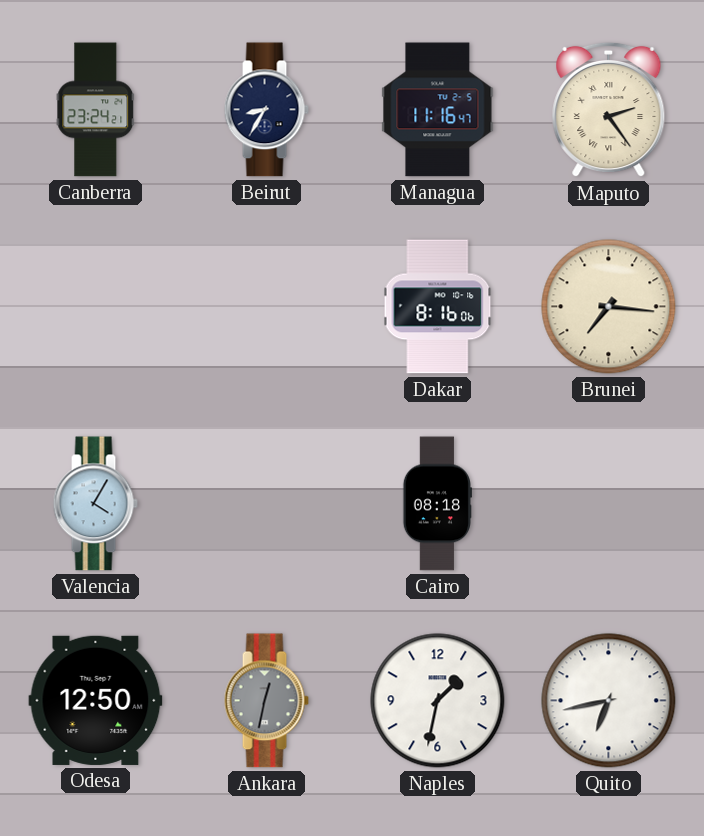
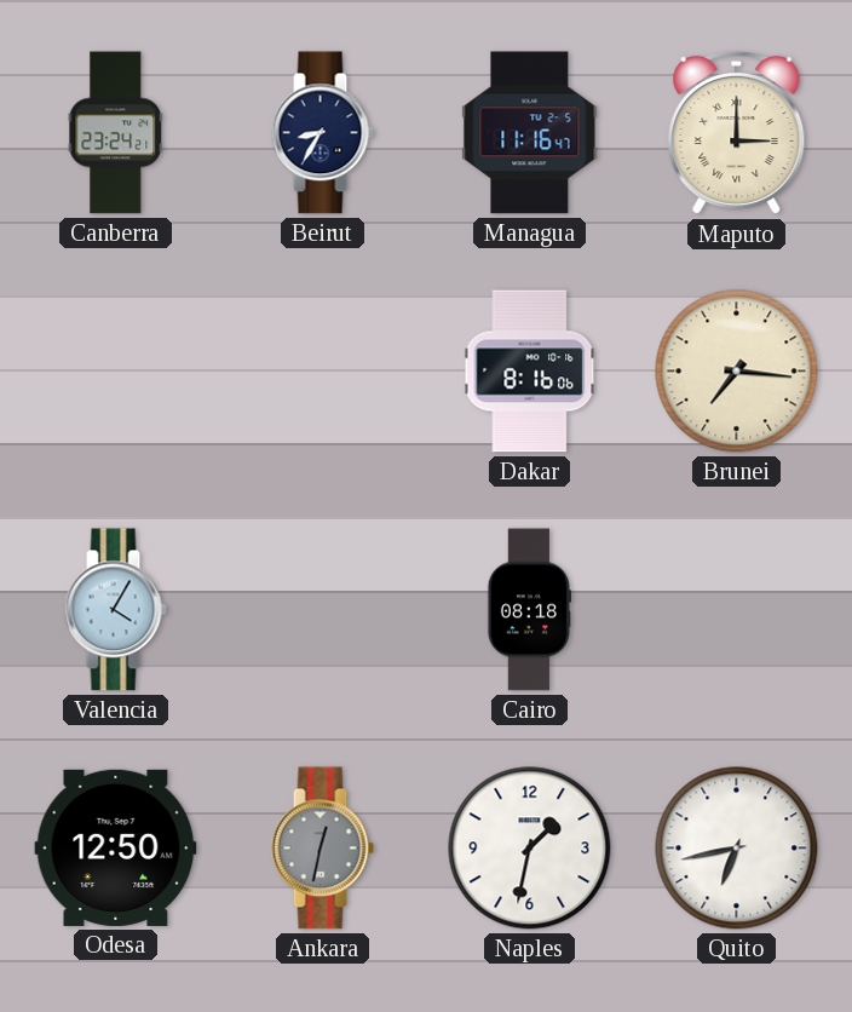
Maputo: 2:24 -> 3:00 (737, 133)
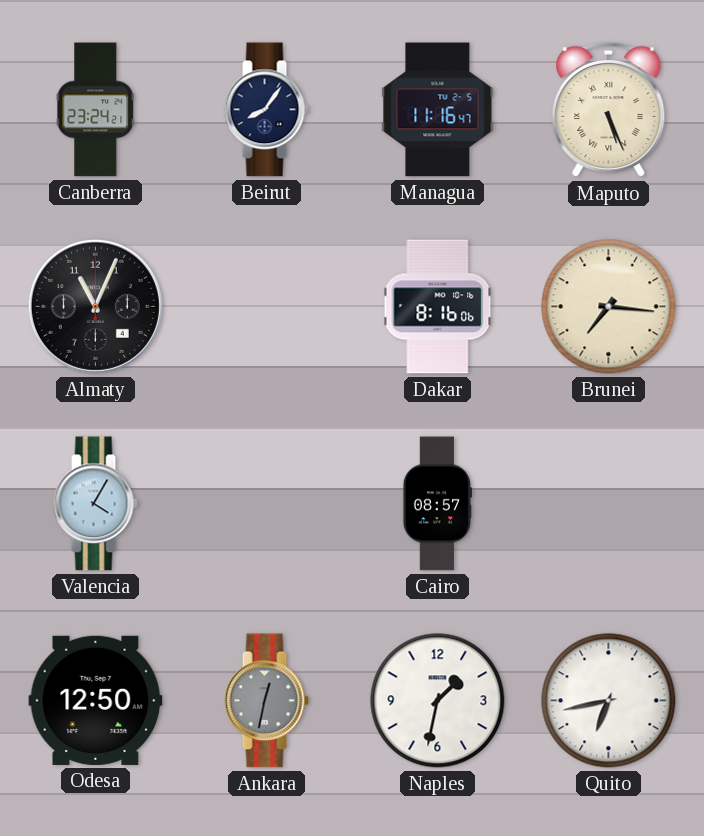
Beirut: 8:35 -> 8:06 (266, 110)
Maputo: 3:00 -> 5:26 (609, 110)
Almaty: none -> 11:04 (95, 306)
Cairo: 08:18 -> 08:57 (437, 504)
